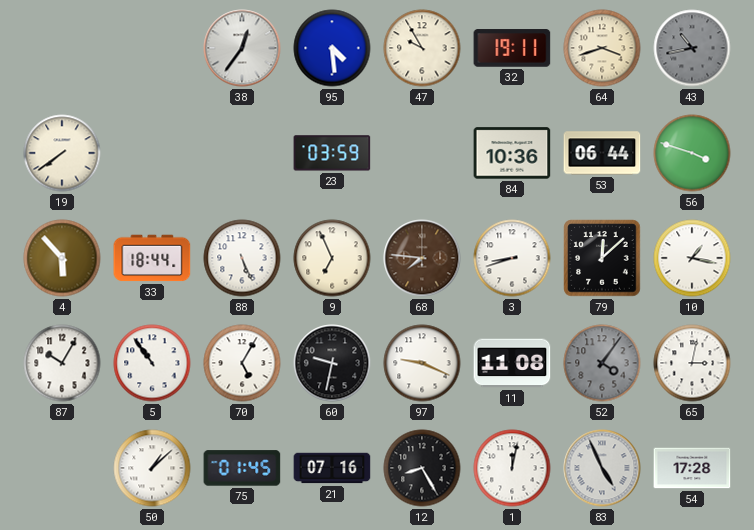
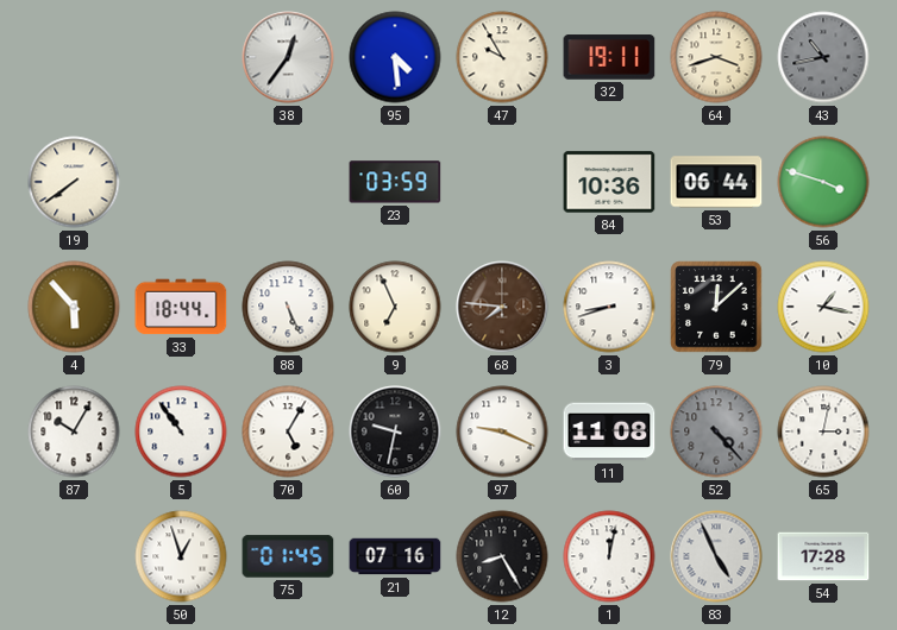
52: 4:06 -> 4:23 (716, 431)
50: 1:08 -> 12:57 (181, 556)
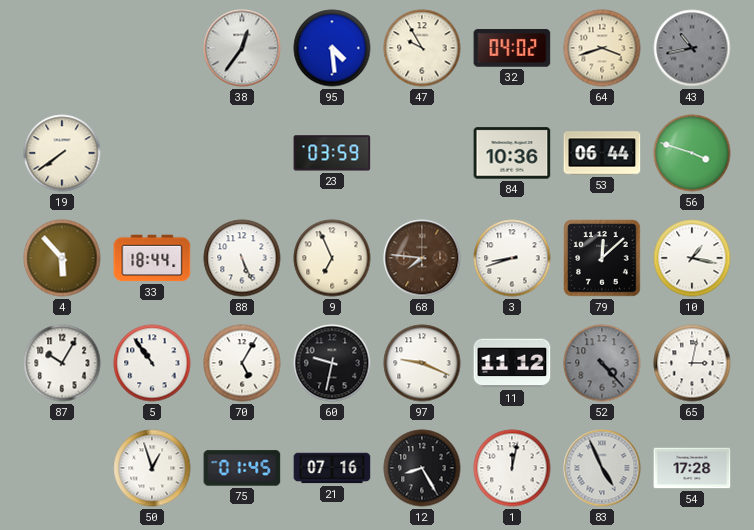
32: 19:11 -> 04:02 (512, 48)
11: 11:08 -> 11:12 (512, 363)
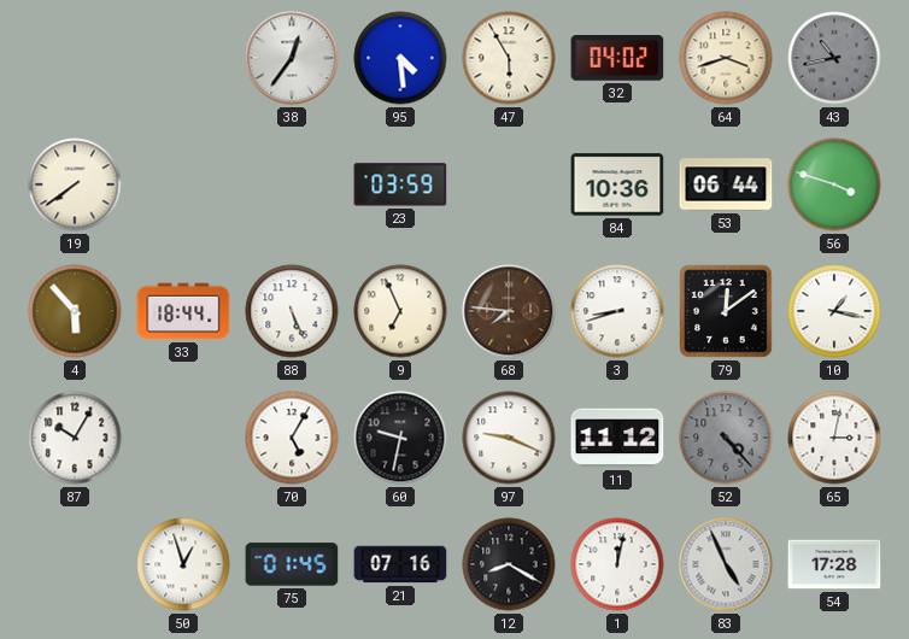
47: 9:55 -> 5:55 (509, 58)
79: 12:08 -> 12:09 (726, 311)
5: 10:54 -> none (152, 363)
12: 8:25 -> 8:20 (509, 564)
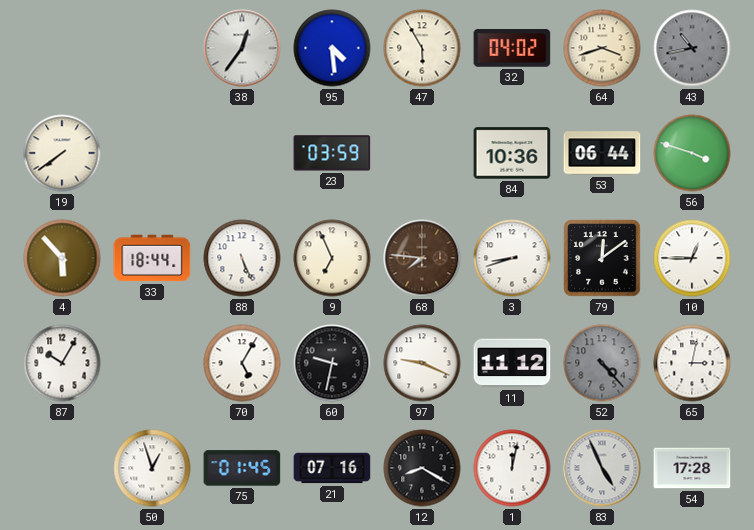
10: 1:17 -> 12:45 (692, 258)
